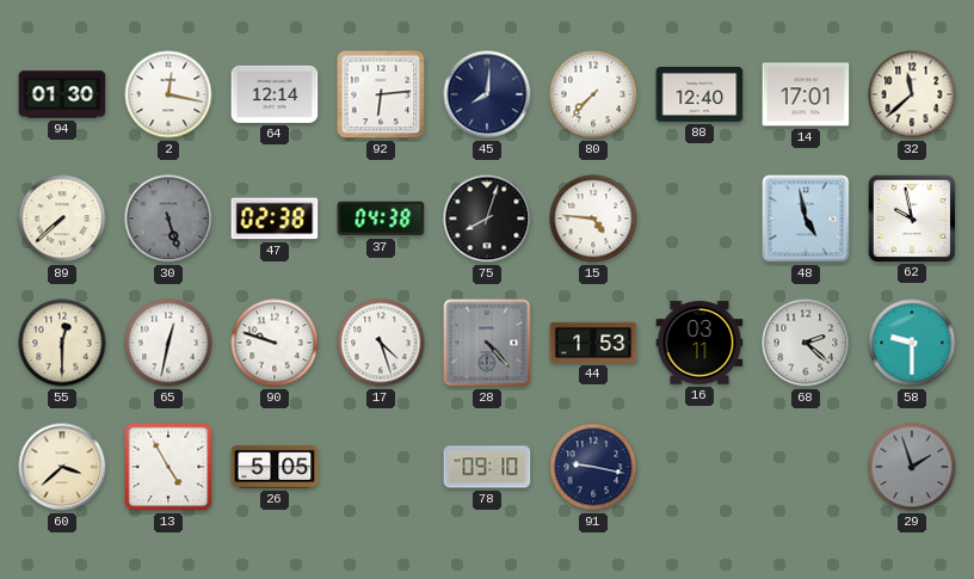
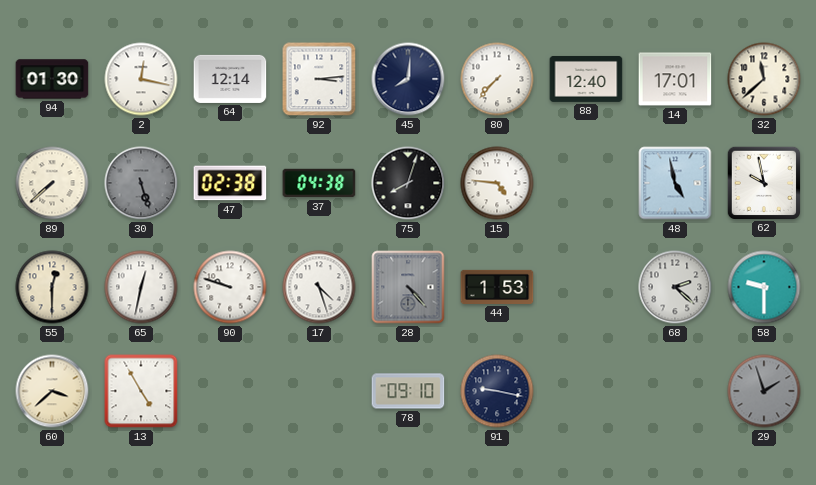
92: 6:14 -> 3:14 (319, 79)
16: 03:11 -> none (699, 343)
26: 5:05 -> none (275, 467)
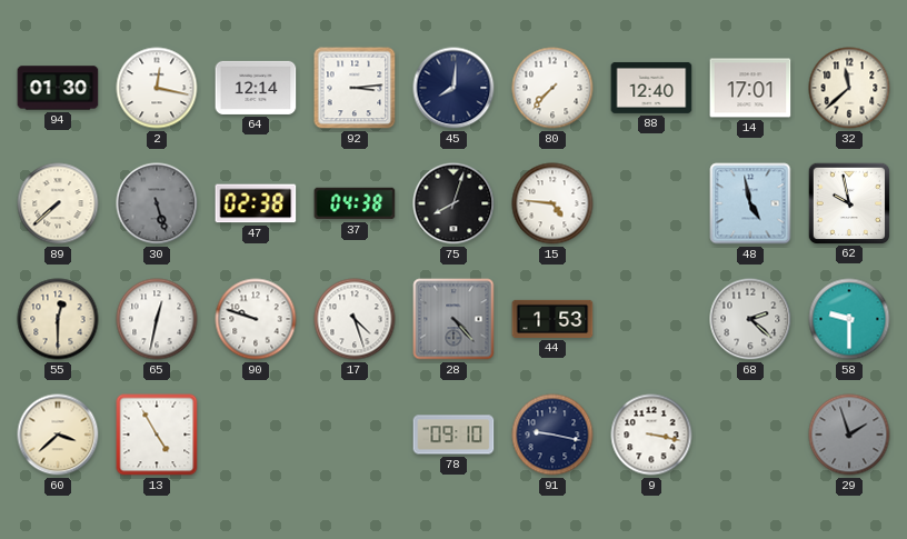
9: none -> 3:17 (651, 435)
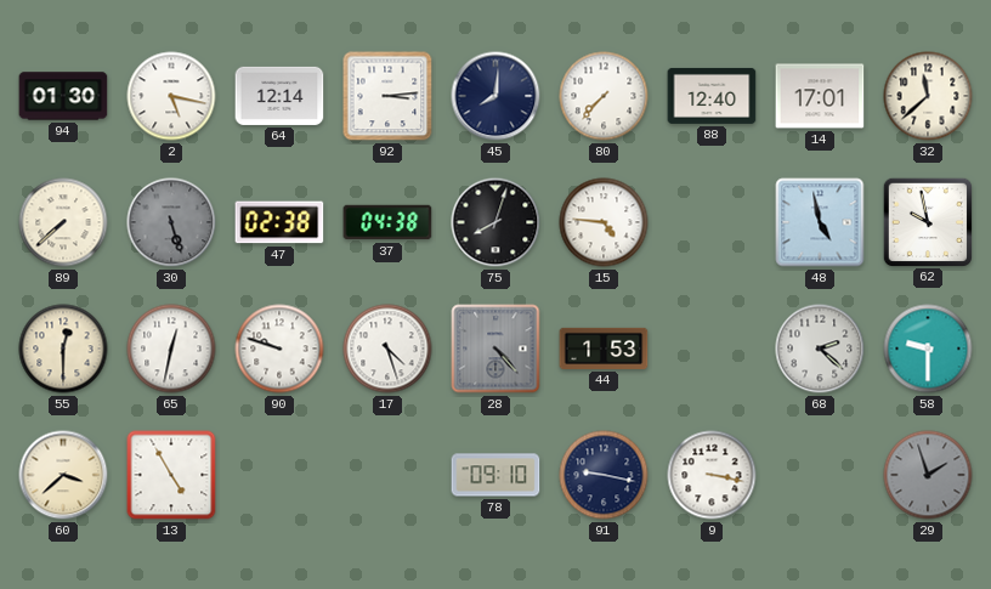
2: 12:17 -> 5:17 (171, 96)
